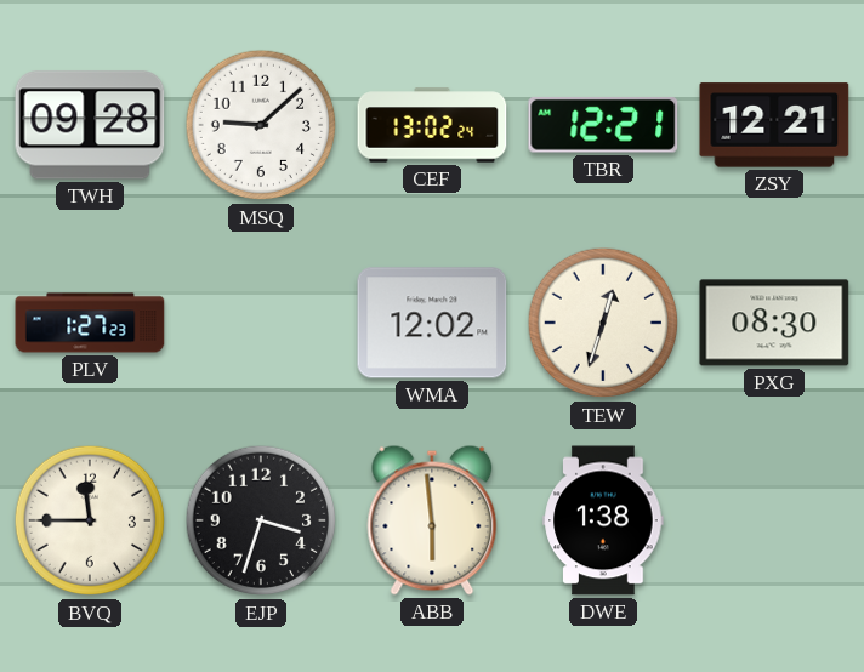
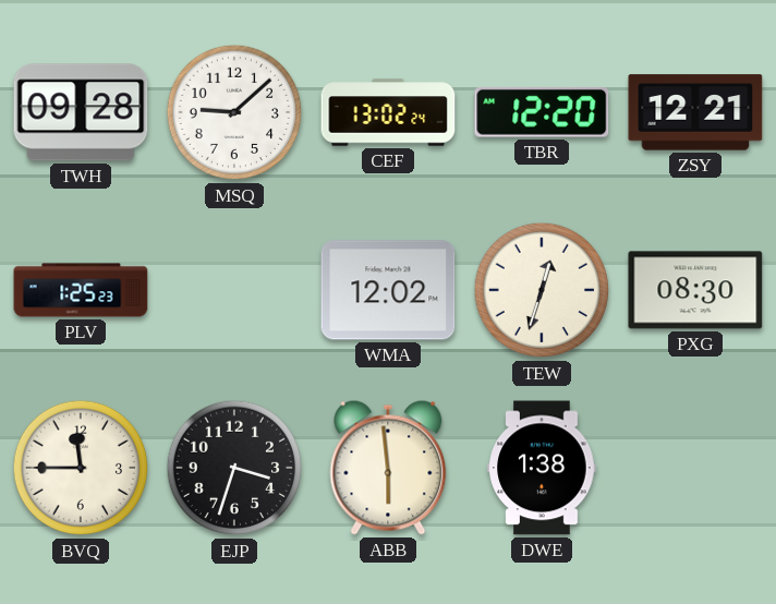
TBR: 12:21 -> 12:20 (542, 112)
PLV: 1:27 -> 1:25 (81, 290)
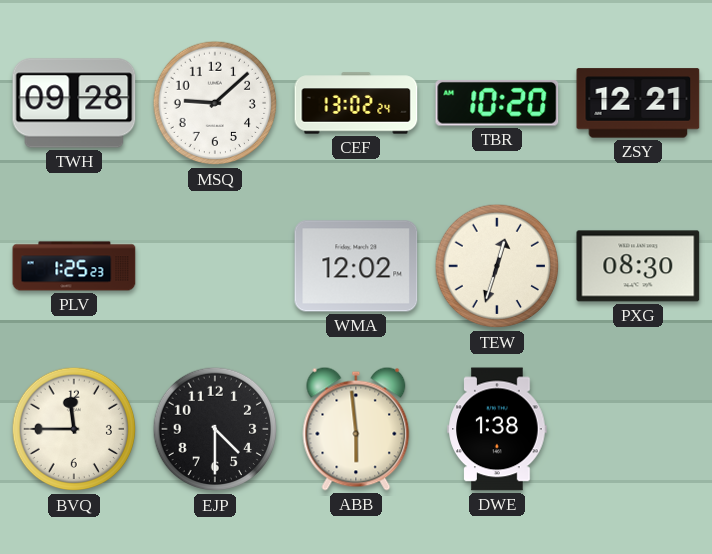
TBR: 12:20 -> 10:20 (497, 103)
EJP: 3:33 -> 4:30 (215, 429)
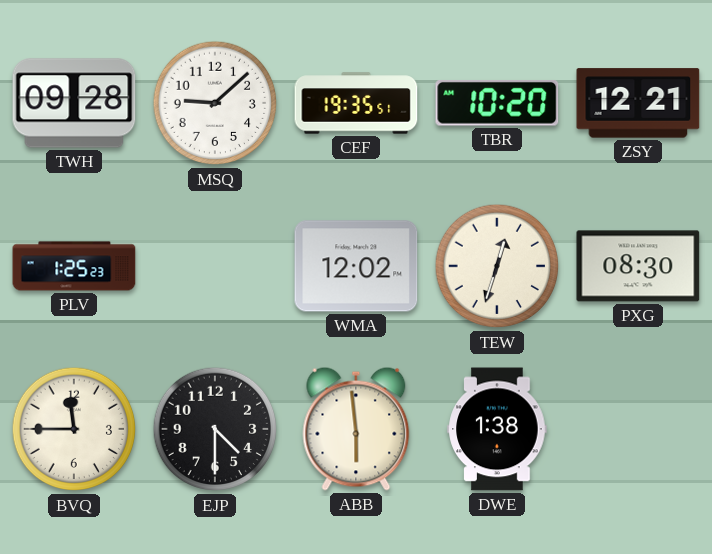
CEF: 13:02 -> 19:35 (356, 103)
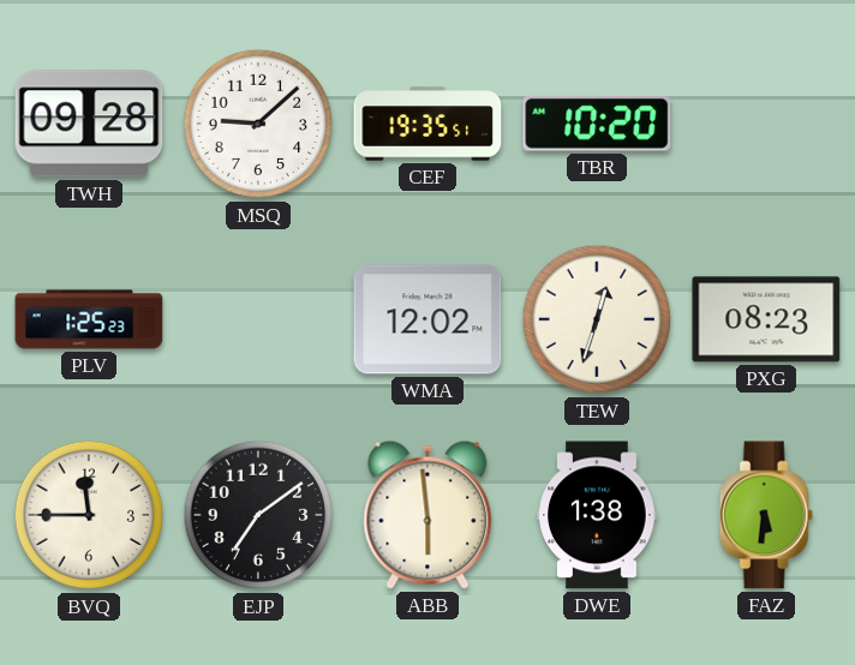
ZSY: 12:21 -> none (638, 103)
PXG: 08:30 -> 08:23 (766, 319)
EJP: 4:30 -> 7:09 (258, 515)
FAZ: none -> 5:31 (766, 515)
